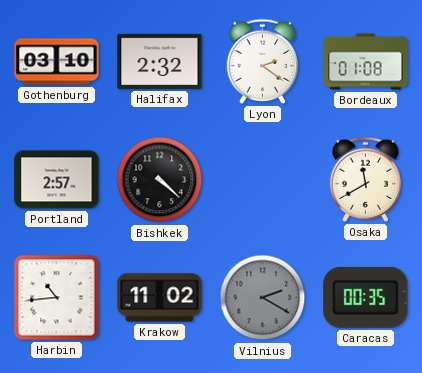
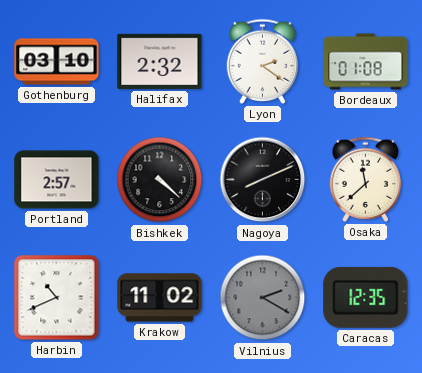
Nagoya: none -> 8:11 (263, 180)
Osaka: 11:40 -> 11:38 (366, 179)
Harbin: 10:44 -> 10:41 (57, 298)
Caracas: 00:35 -> 12:35 (366, 297)
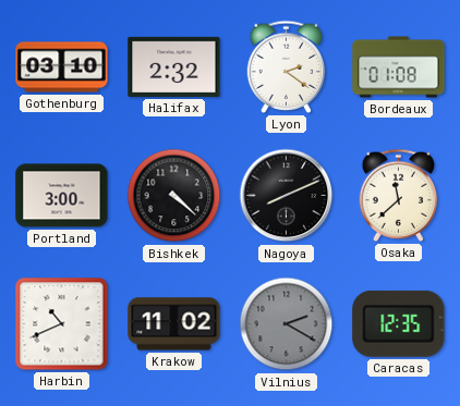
Portland: 2:57 -> 3:00 (62, 196)
